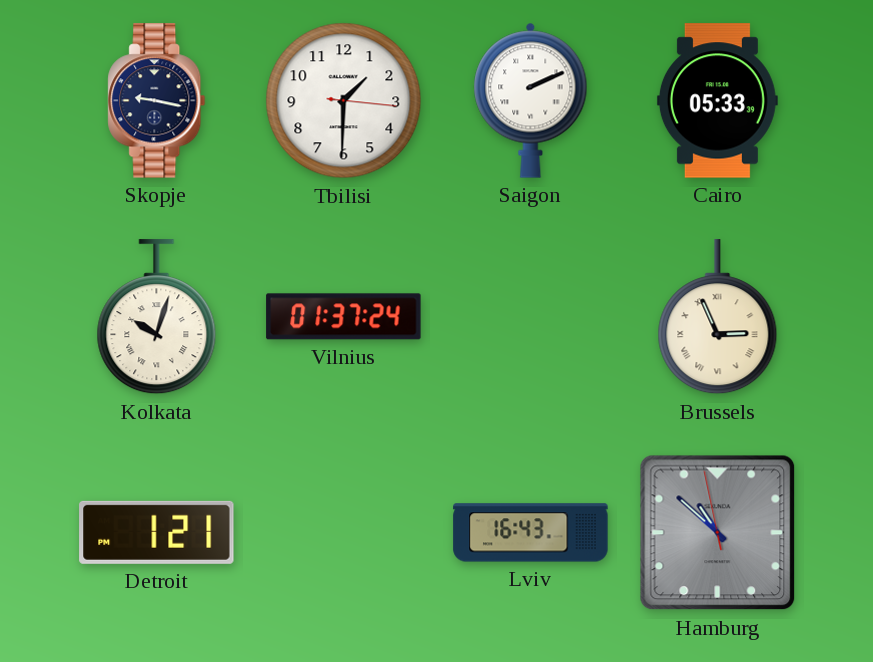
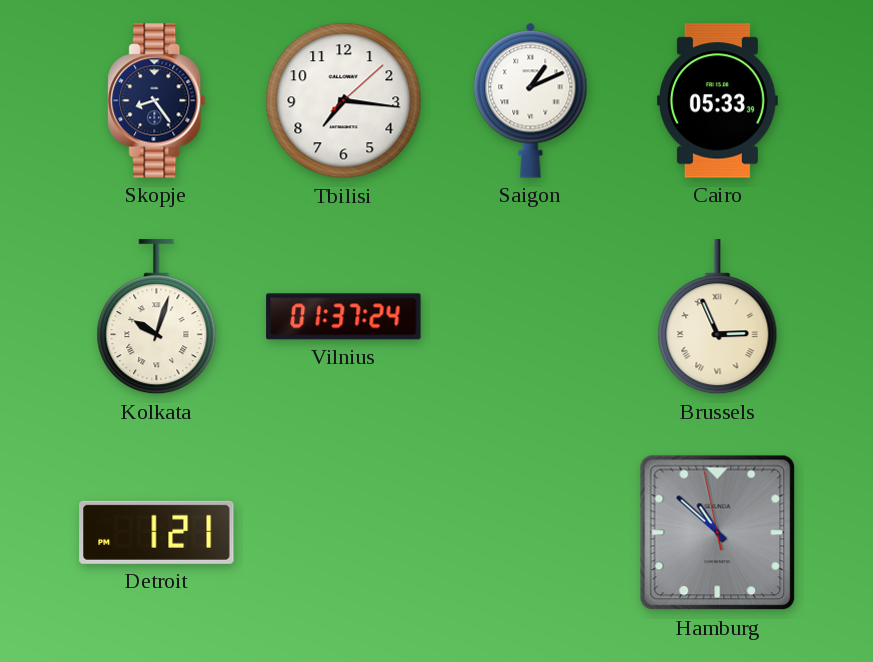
Skopje: 9:17 -> 8:24 (157, 101)
Tbilisi: 1:30 -> 7:16 (344, 101)
Saigon: 2:11 -> 1:11 (531, 100)
Lviv: 16:43 -> none (531, 533)
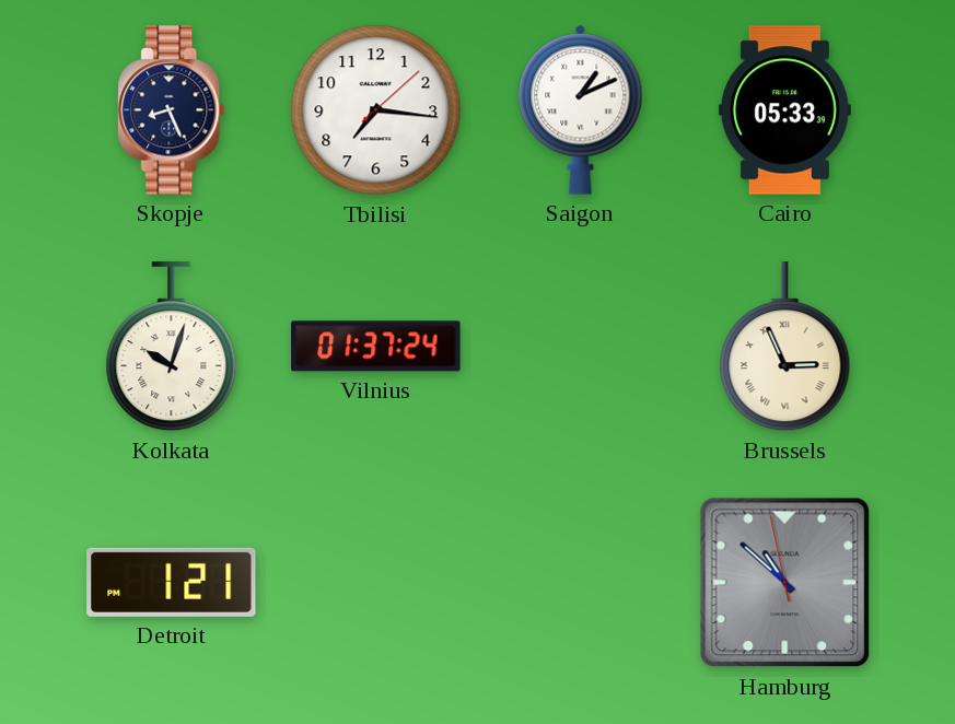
Skopje: 8:24 -> 8:26 (172, 110)
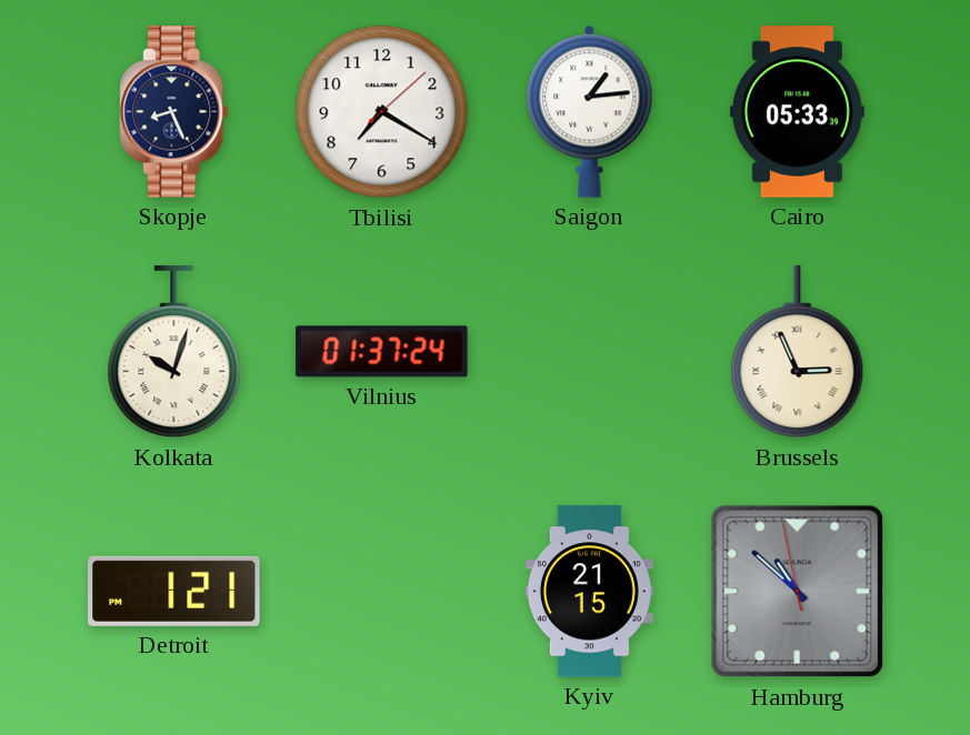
Tbilisi: 7:16 -> 7:20 (382, 112)
Saigon: 1:11 -> 1:14 (590, 111)
Kyiv: none -> 21:15 (589, 592)
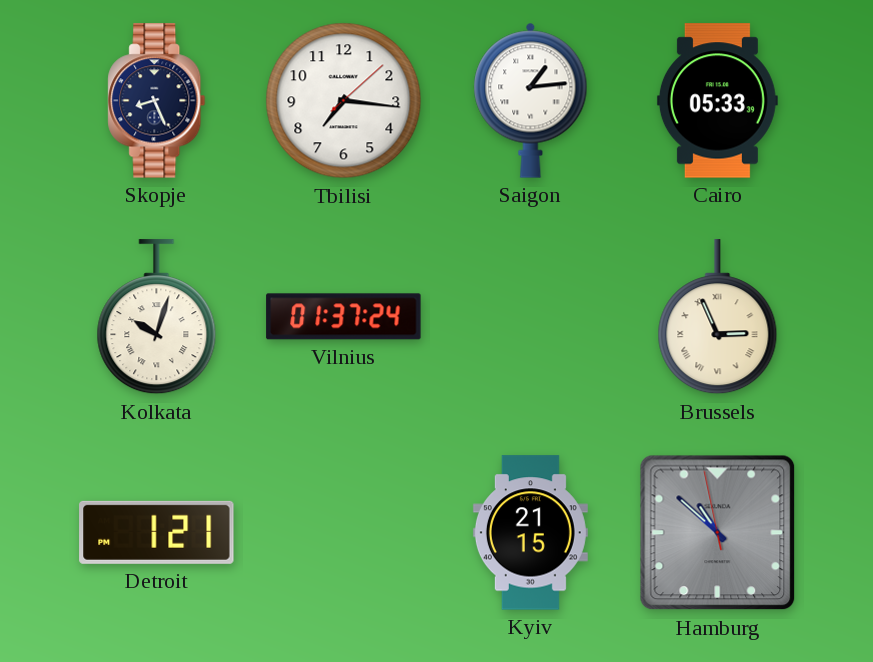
Tbilisi: 7:20 -> 7:16 (344, 101)
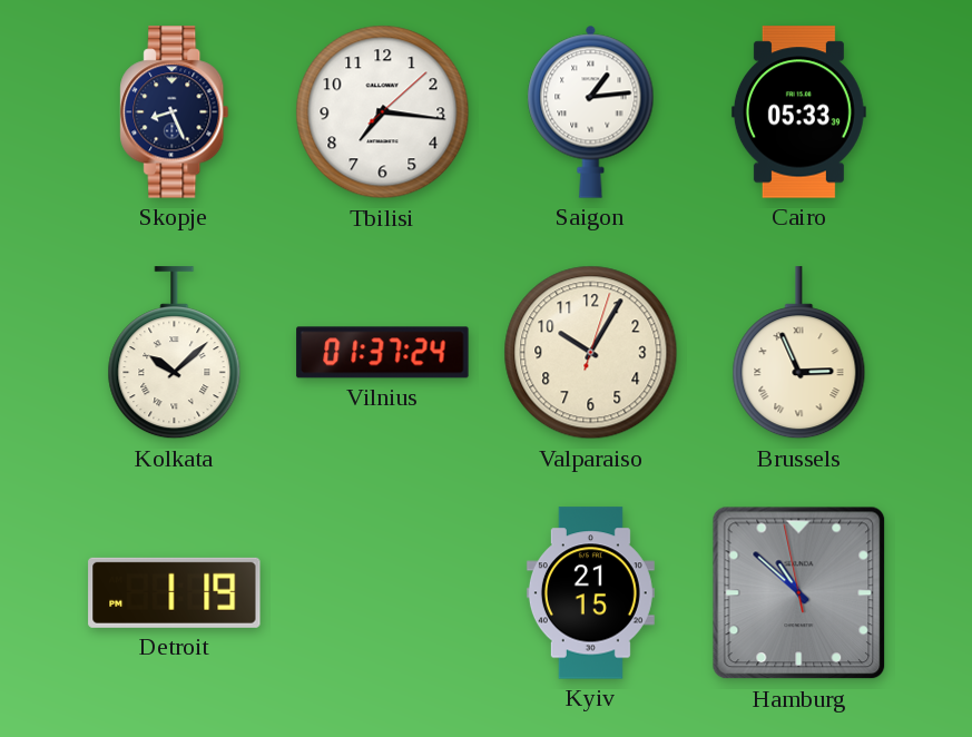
Kolkata: 10:03 -> 10:08 (175, 353)
Valparaiso: none -> 10:05 (591, 353)
Detroit: 1:21 -> 1:19 (175, 592)
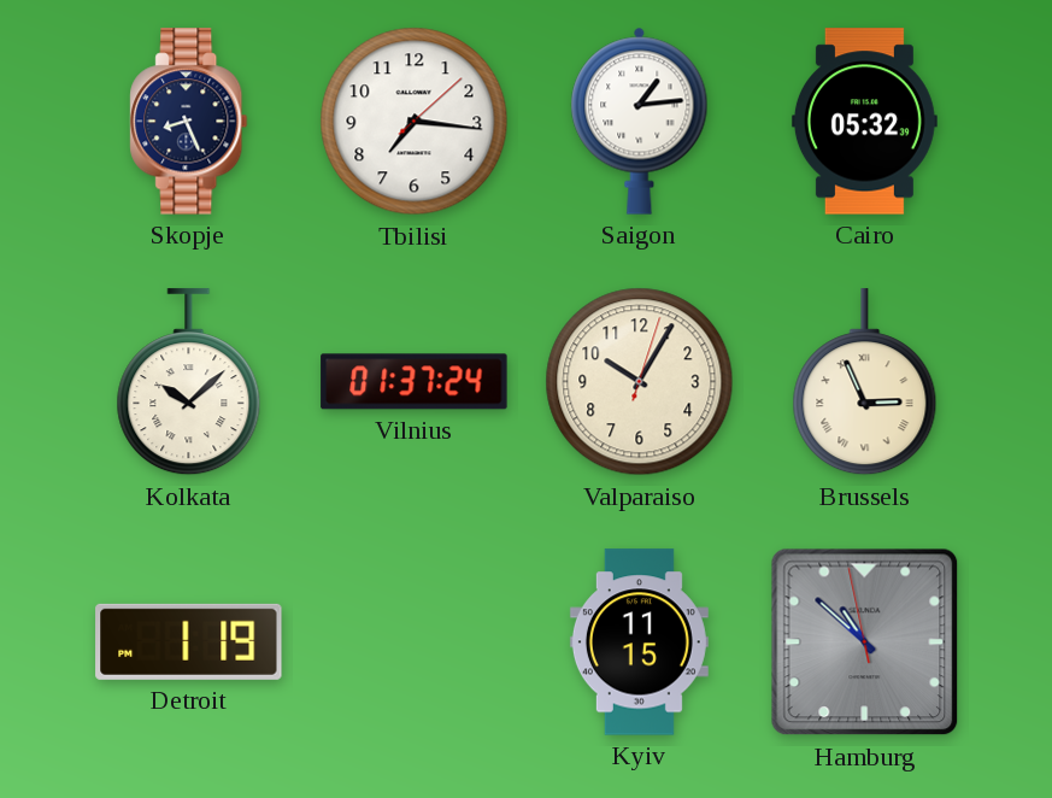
Cairo: 05:33 -> 05:32 (864, 122)
Kyiv: 21:15 -> 11:15 (639, 642)
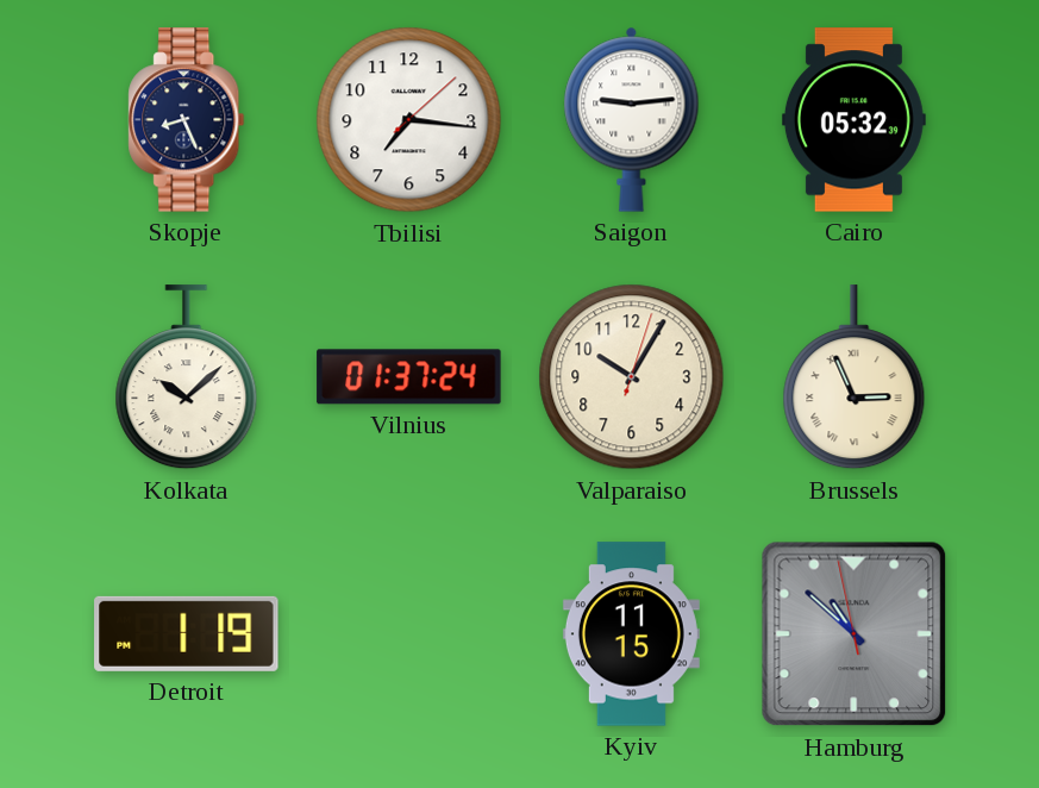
Saigon: 1:14 -> 9:14 (632, 119)
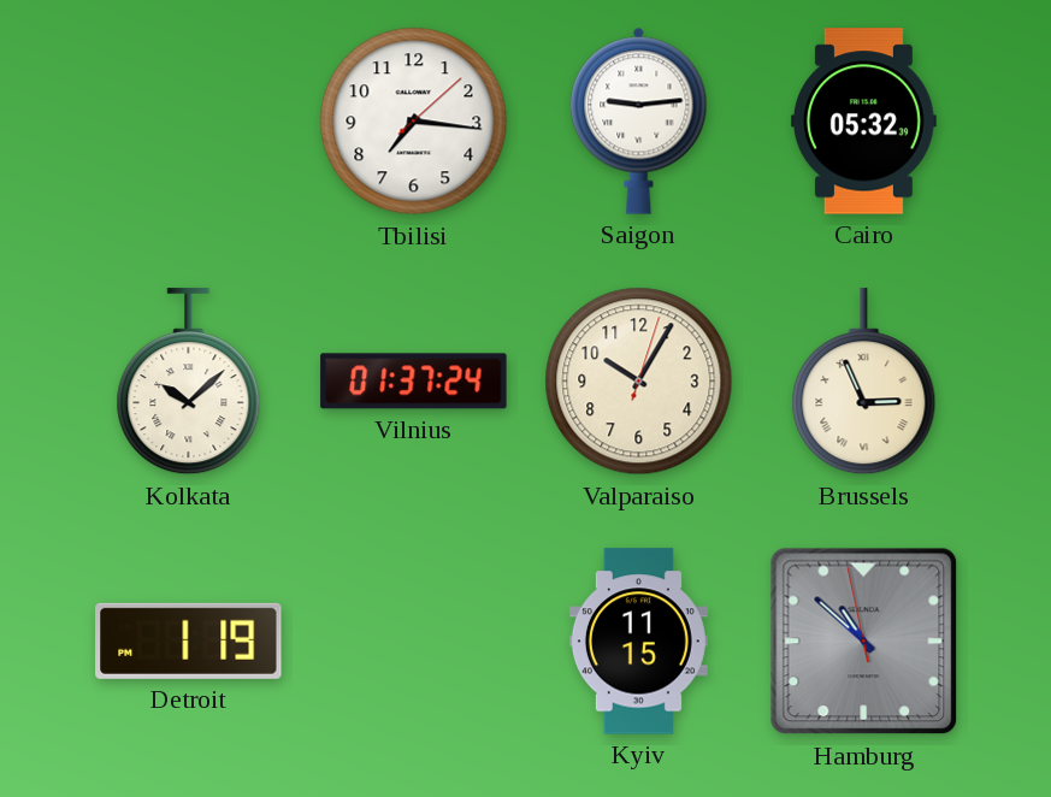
Skopje: 8:26 -> none (187, 120)
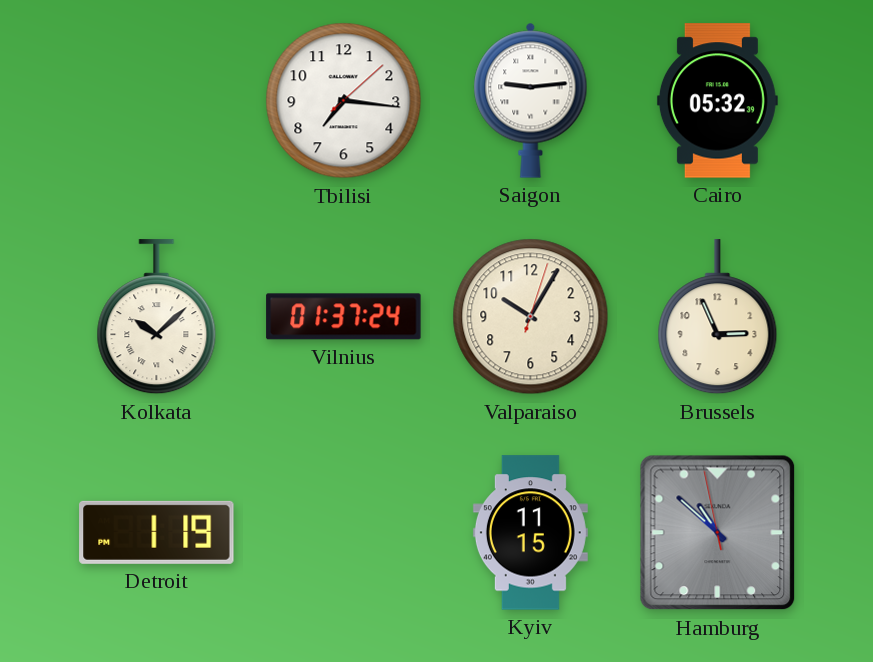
Brussels numerals: Roman -> Arabic (718, 317)
